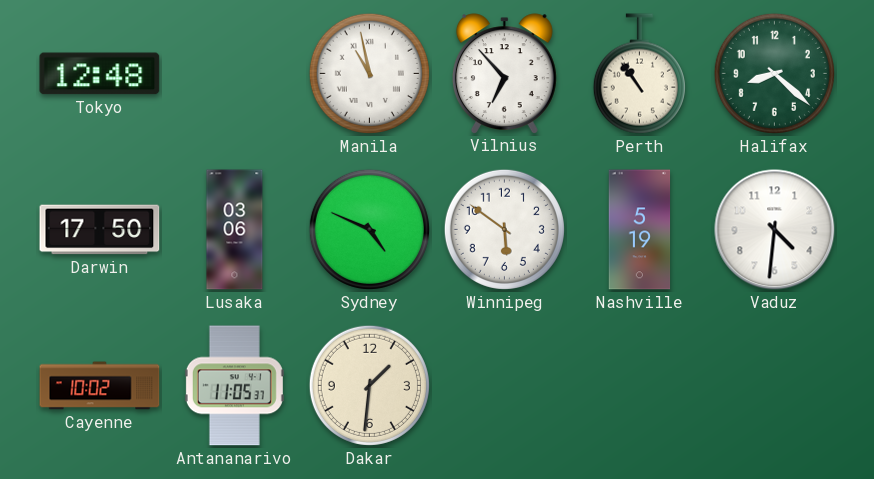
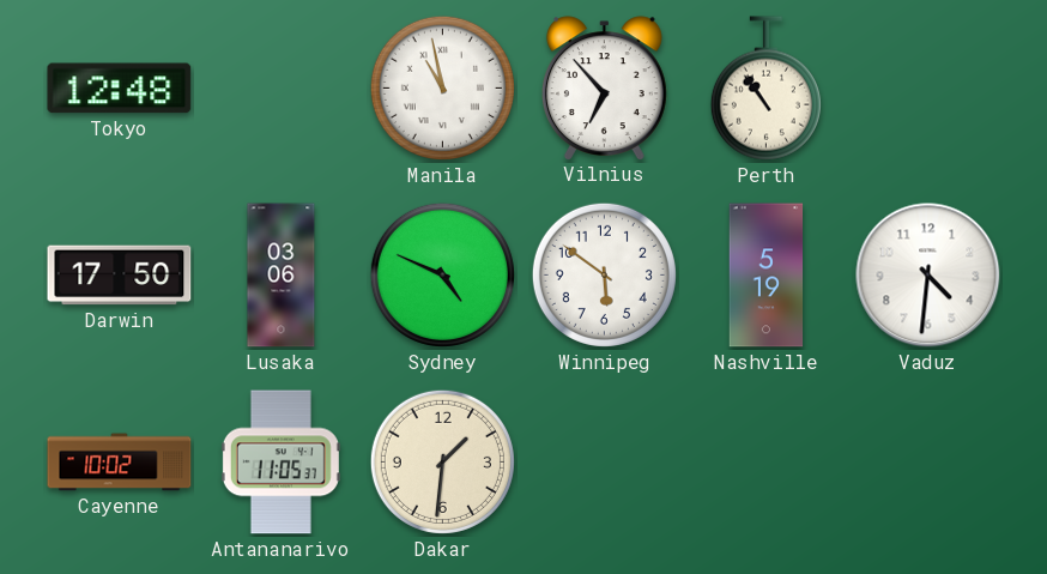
Halifax: 8:22 -> none (774, 73)
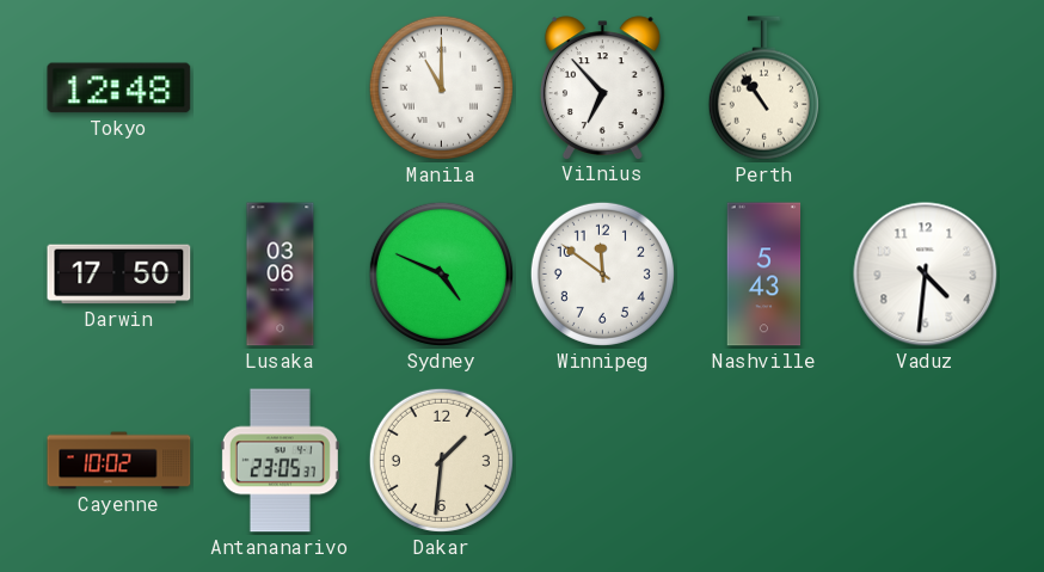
Manila: 10:58 -> 11:00 (441, 87)
Winnipeg: 5:51 -> 11:51 (602, 273)
Nashville: 5:19 -> 5:43 (764, 275)
Antananarivo: 11:05 -> 23:05 (280, 461)
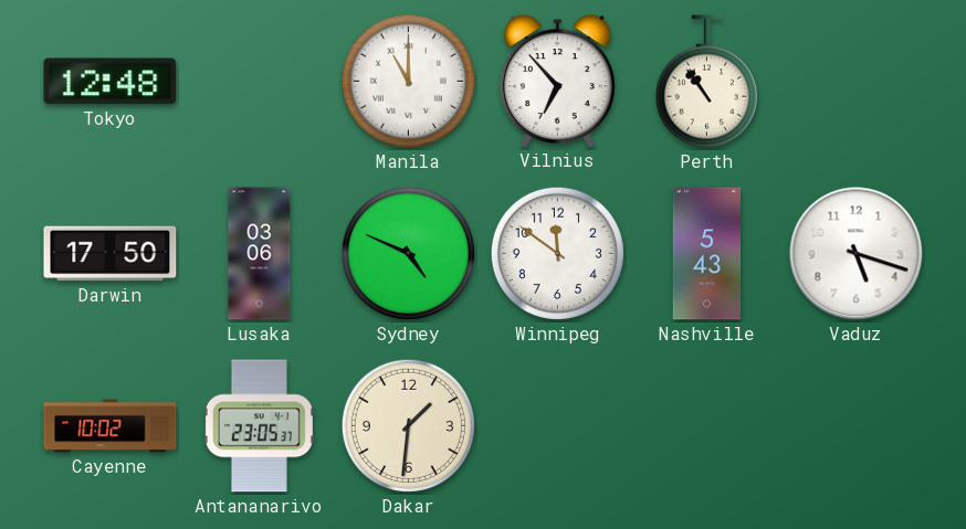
Vaduz: 4:31 -> 5:18 (857, 254)
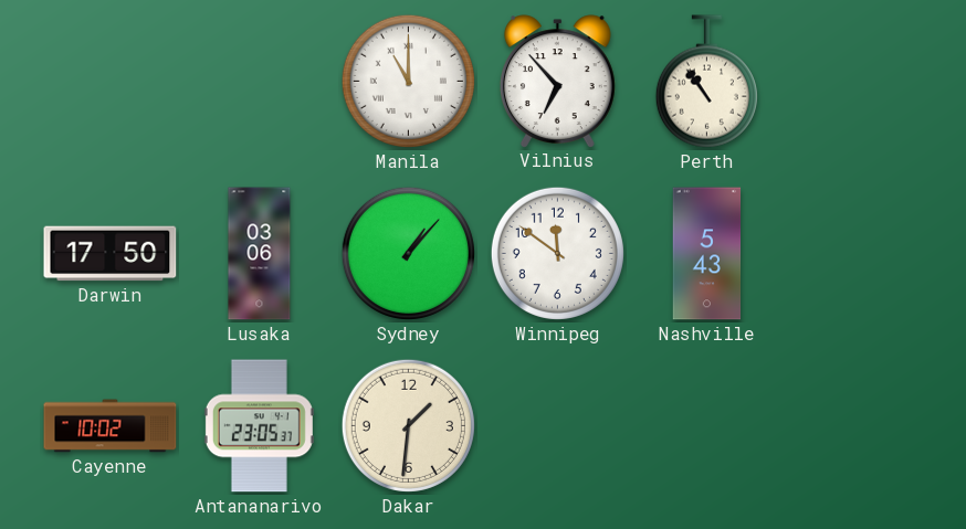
Tokyo: 12:48 -> none (111, 82)
Sydney: 4:49 -> 1:07 (408, 253)
Vaduz: 5:18 -> none (857, 254)
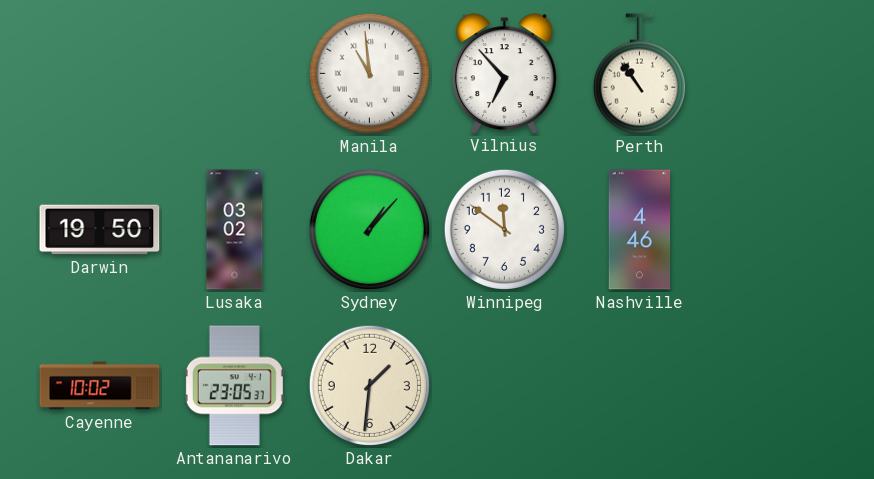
Manila: 11:00 -> 10:59 (369, 73)
Darwin: 17:50 -> 19:50 (100, 230)
Lusaka: 03:06 -> 03:02 (235, 230)
Nashville: 5:43 -> 4:46 (640, 230)
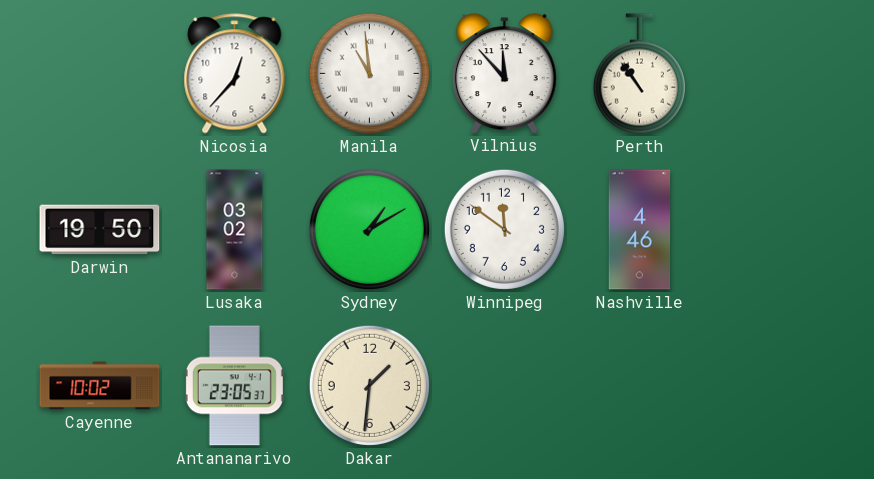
Nicosia: none -> 12:37 (235, 74)
Vilnius: 6:53 -> 11:53 (504, 73)
Sydney: 1:07 -> 1:10 (369, 229)
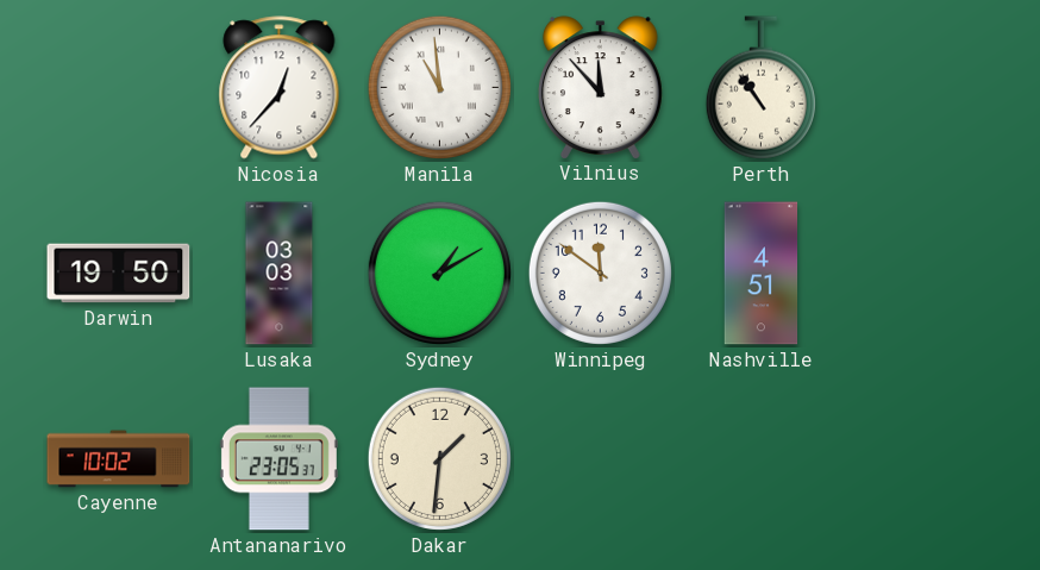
Lusaka: 03:02 -> 03:03 (280, 274)
Nashville: 4:46 -> 4:51 (762, 274)
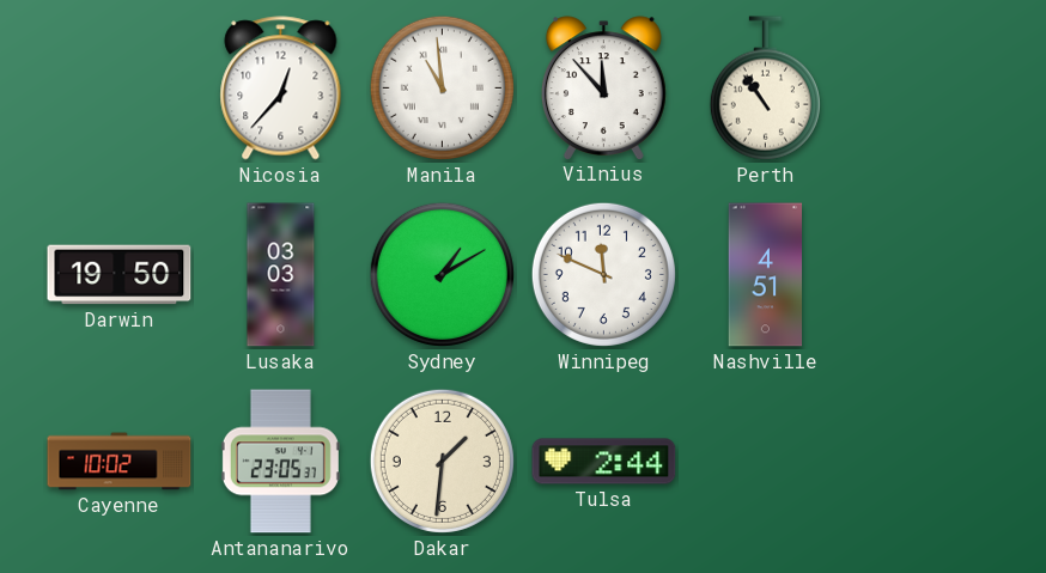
Winnipeg: 11:51 -> 11:49 (603, 274)
Tulsa: none -> 2:44 (604, 462)
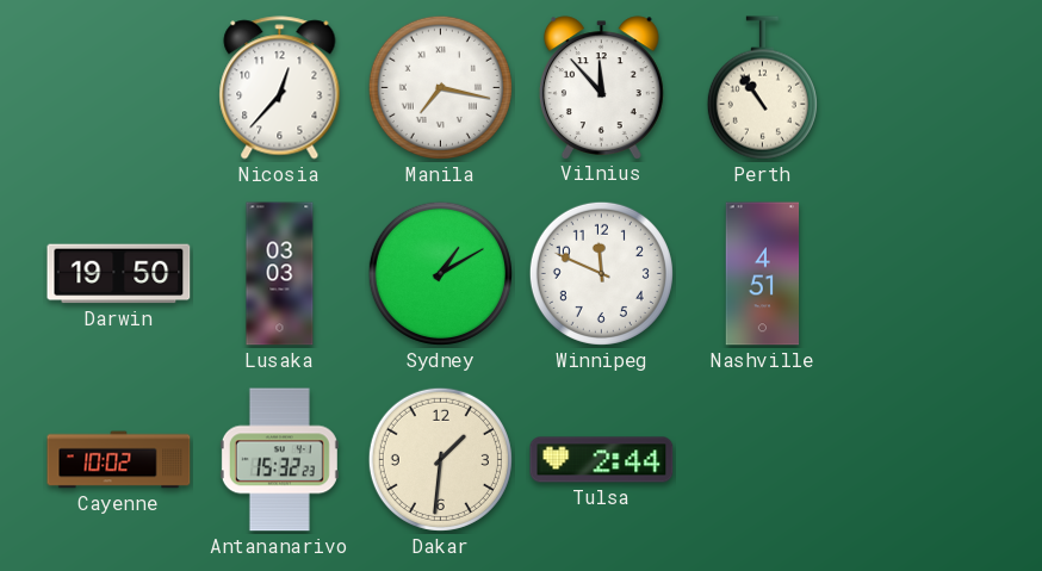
Manila: 10:59 -> 7:17 (440, 87)
Antananarivo: 23:05 -> 15:32 (279, 460)
